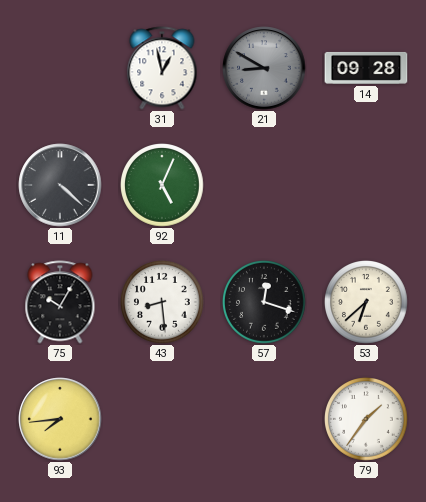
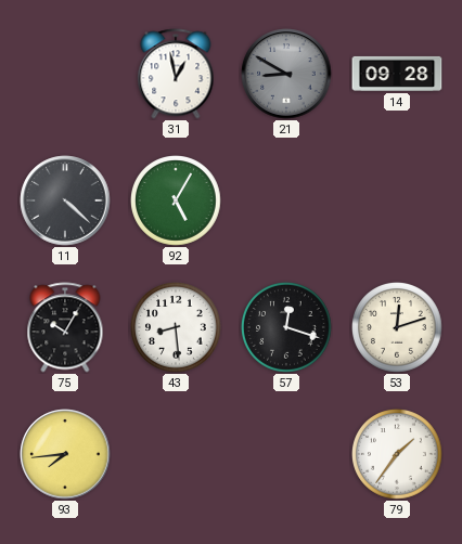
92: 5:04 -> 5:05 (177, 202)
53: 6:38 -> 12:12 (398, 328)
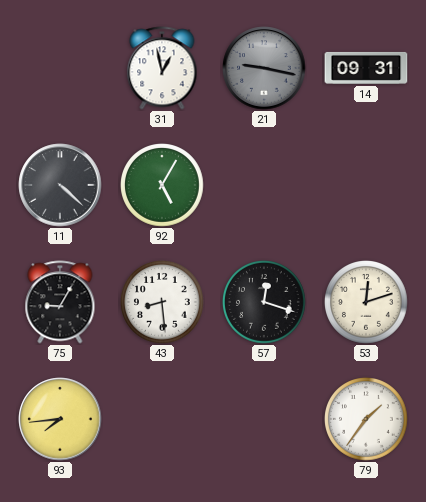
21: 8:50 -> 9:17 (264, 68)
14: 09:28 -> 09:31 (366, 68)
75: 10:05 -> 9:05 (60, 302)
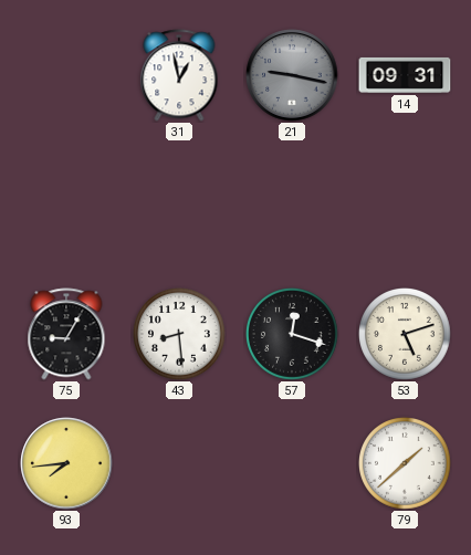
11: 4:22 -> none (60, 185)
92: 5:05 -> none (163, 186)
53: 12:12 -> 5:12 (406, 335)
79: 1:36 -> 1:38 (406, 464)
